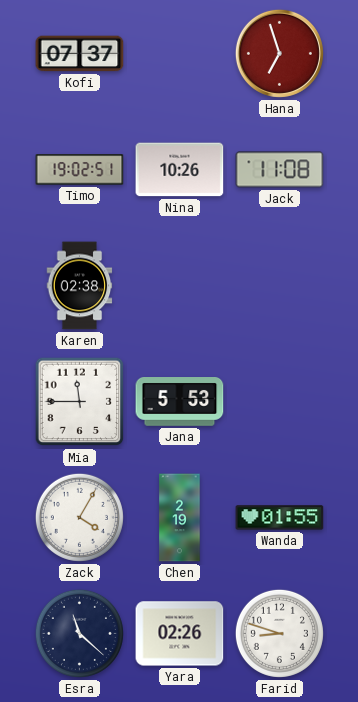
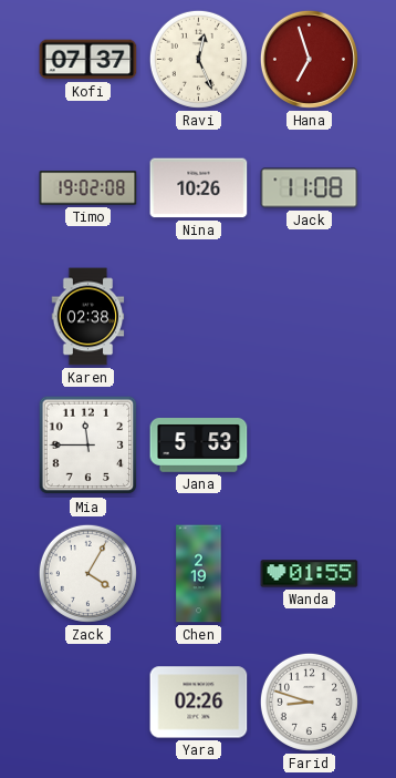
Ravi: none -> 12:26 (198, 59)
Timo: 19:02:51 -> 19:02:08 (88, 188)
Esra: 11:22 -> none (79, 633)
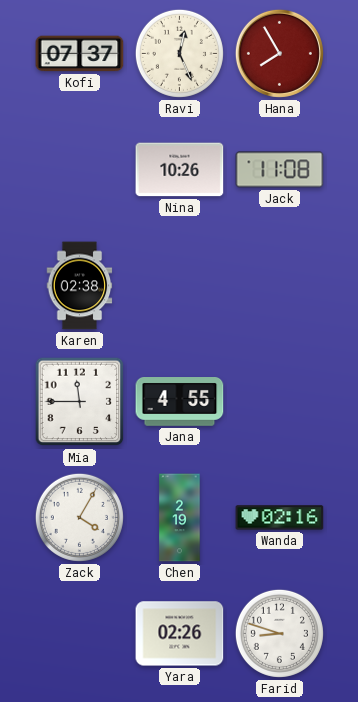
Hana: 6:57 -> 7:55 (279, 53)
Timo: 19:02 -> none (88, 188)
Jana: 5:53 -> 4:55 (180, 402)
Wanda: 01:55 -> 02:16 (280, 518)
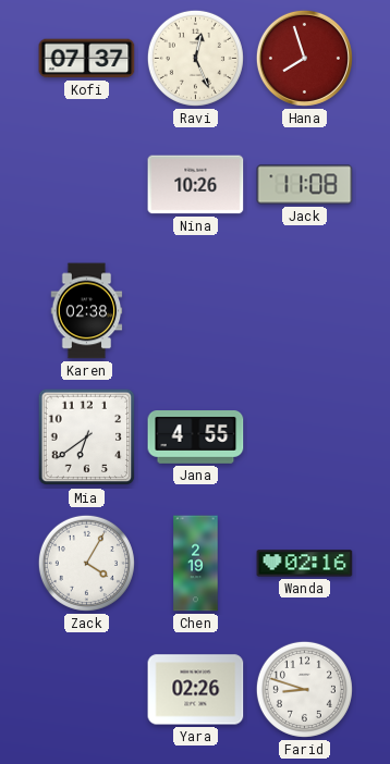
Hana: 7:55 -> 7:57 (304, 58)
Mia: 11:45 -> 6:39 (87, 438)
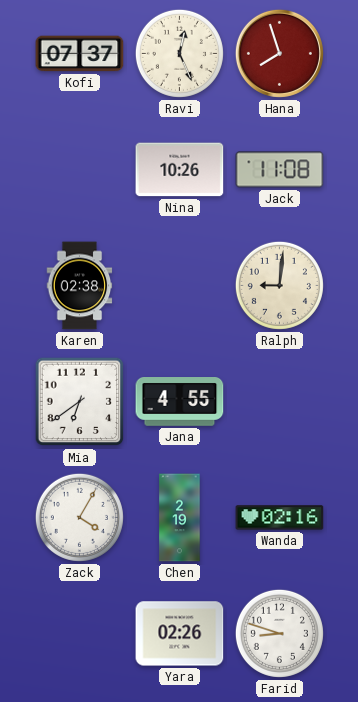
Ralph: none -> 9:01 (279, 285)
